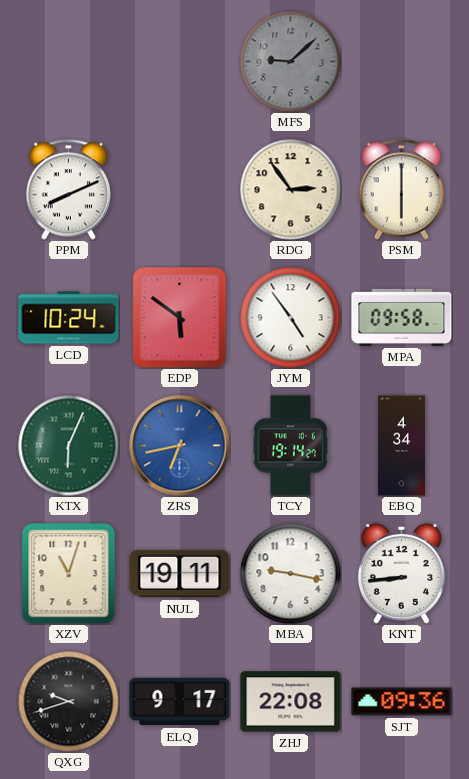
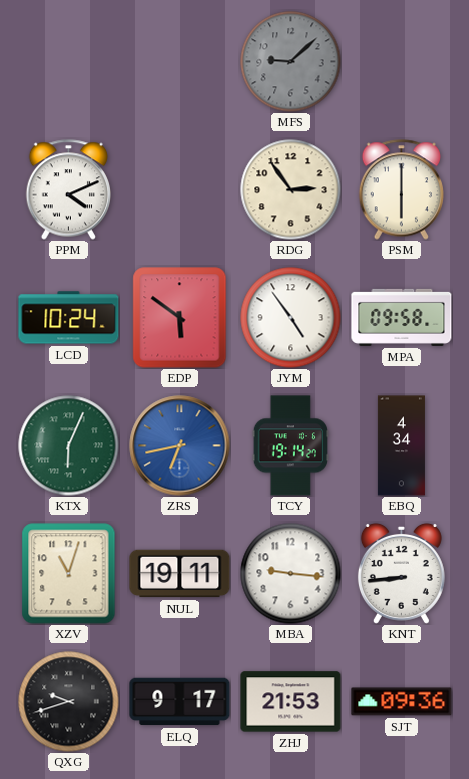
PPM: 8:11 -> 4:11 (68, 190)
MBA: 9:17 -> 9:16 (291, 574)
ZHJ: 22:08 -> 21:53 (291, 702)
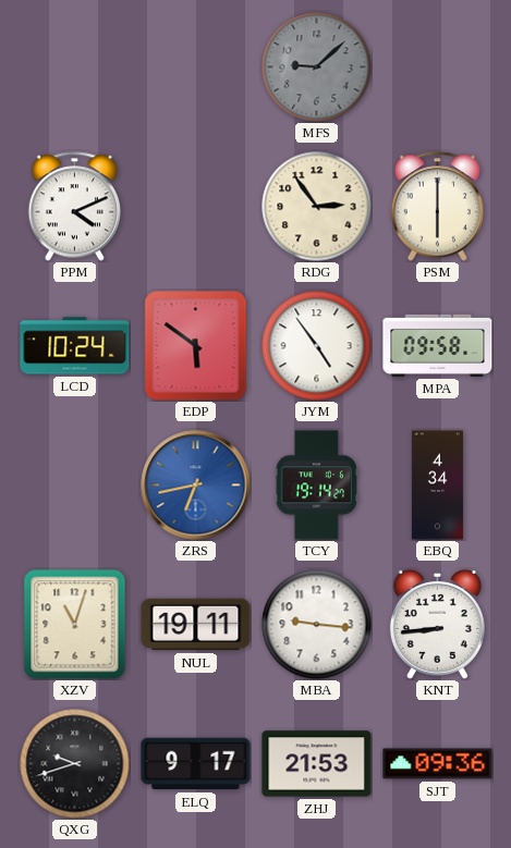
KTX: 6:04 -> none (69, 446)
